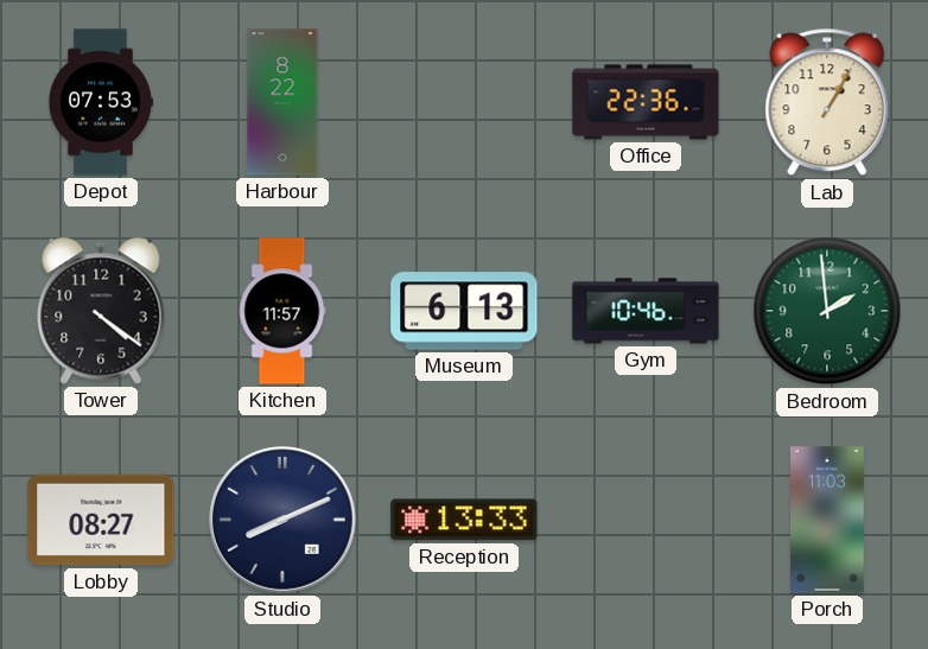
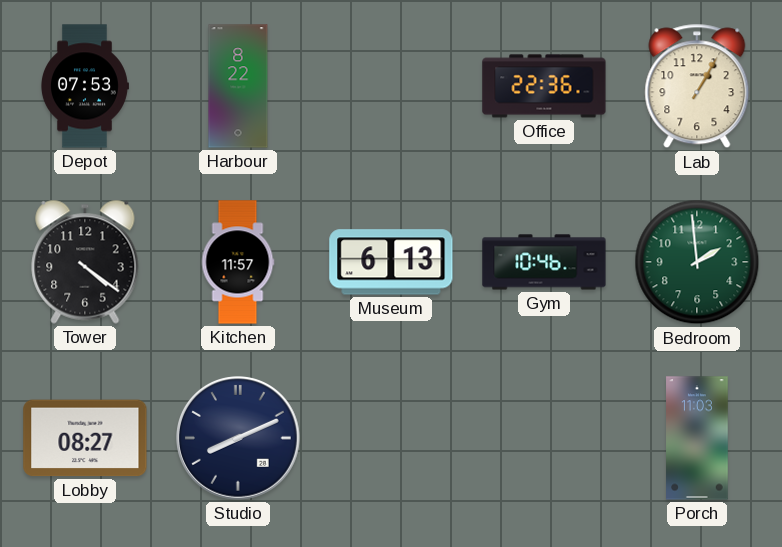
Reception: 13:33 -> none (464, 520)
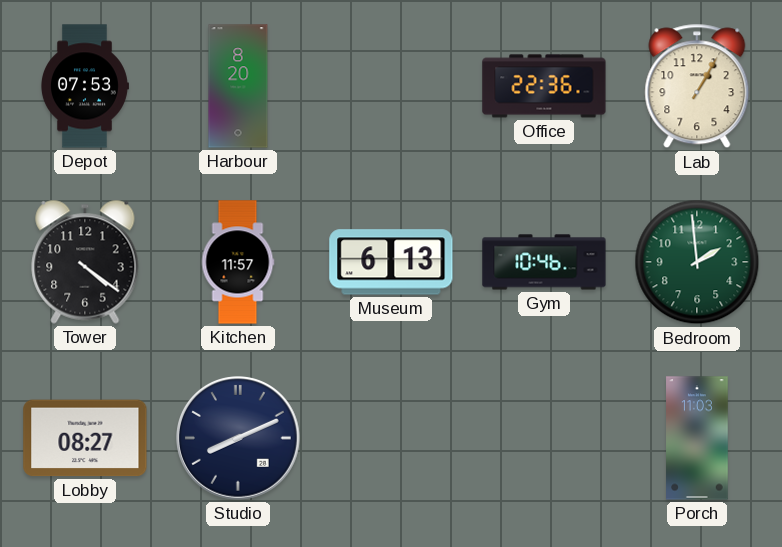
Harbour: 8:22 -> 8:20 (238, 86)
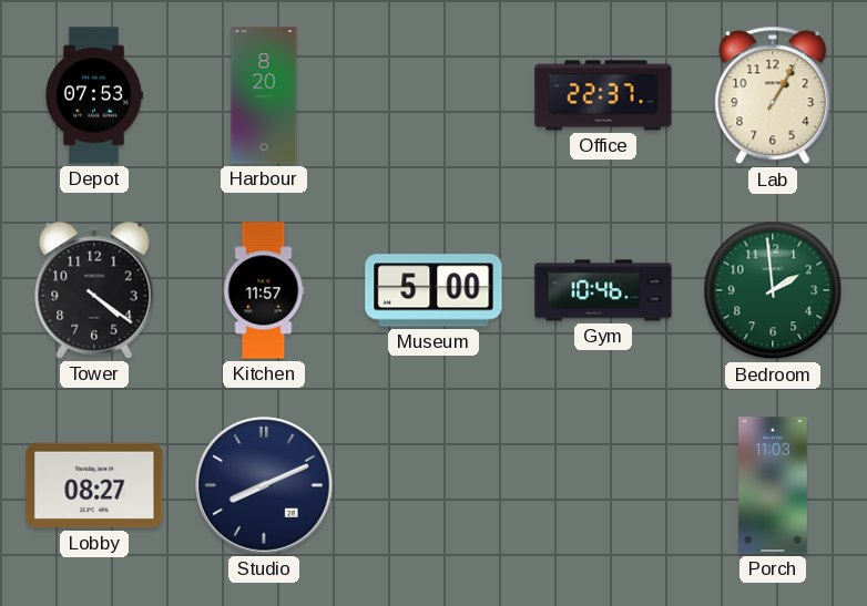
Office: 22:36 -> 22:37 (603, 95)
Museum: 6:13 -> 5:00 (433, 290)
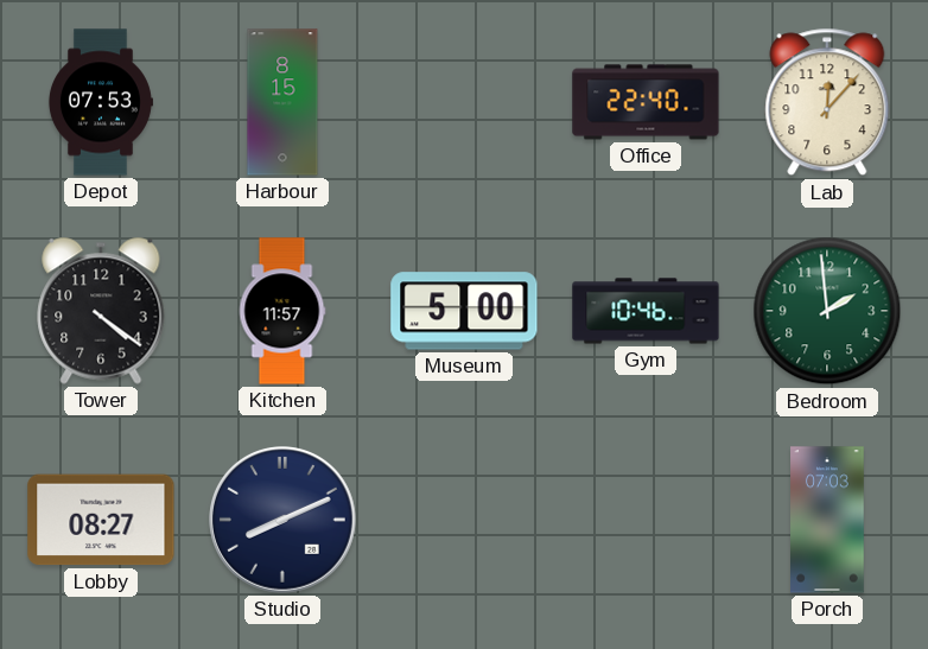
Harbour: 8:20 -> 8:15 (282, 102)
Office: 22:37 -> 22:40 (646, 102)
Lab: 1:05 -> 12:07 (827, 102)
Porch: 11:03 -> 07:03 (827, 520)
